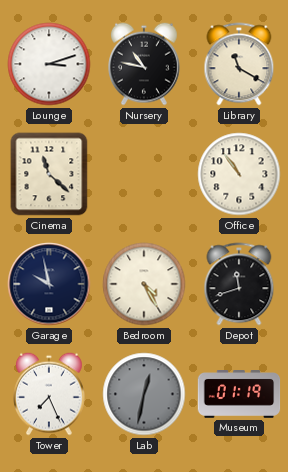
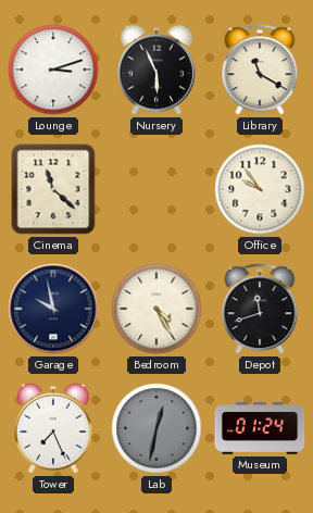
Nursery: 10:47 -> 5:56 (158, 70)
Office: 10:54 -> 9:54 (260, 189)
Museum: 01:19 -> 01:24 (260, 429)
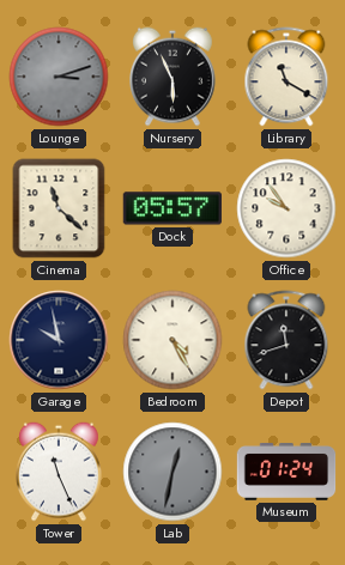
Lounge dial: white -> grey (59, 77)
Dock: none -> 05:57 (172, 208)
Tower: 7:26 -> 11:26 (60, 472)
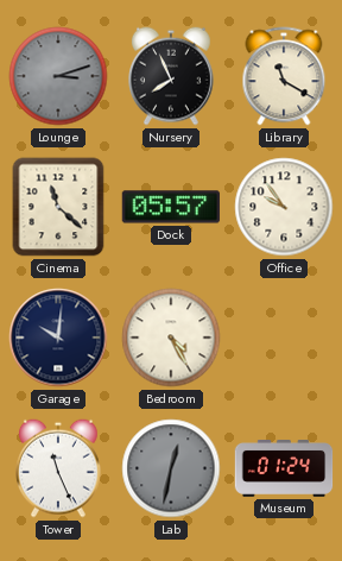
Nursery: 5:56 -> 7:56 (172, 76)
Garage: 9:58 -> 10:01 (58, 338)
Depot: 11:42 -> none (286, 340)
